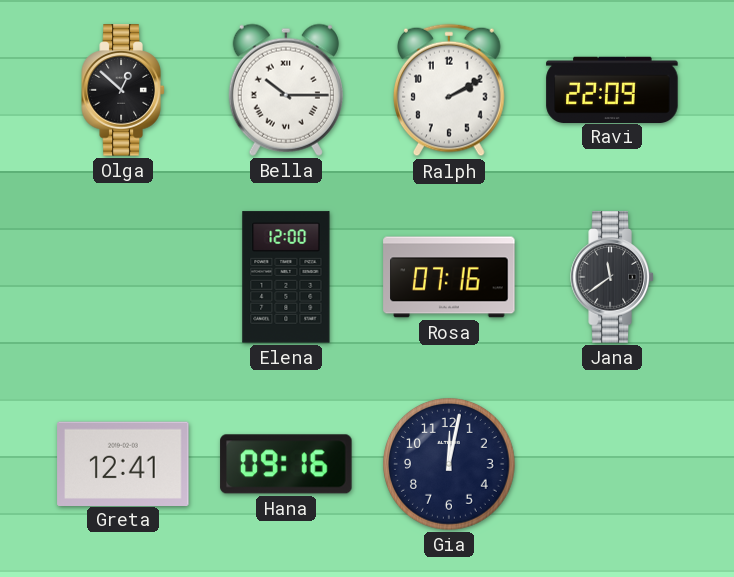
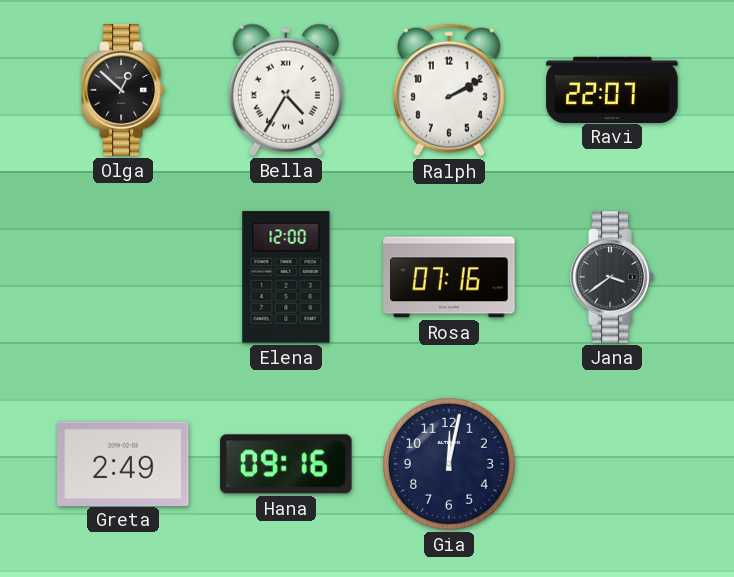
Bella: 10:15 -> 4:35 (286, 90)
Ravi: 22:09 -> 22:07 (612, 89)
Jana: 11:39 -> 3:39 (612, 277)
Greta: 12:41 -> 2:49 (123, 463)
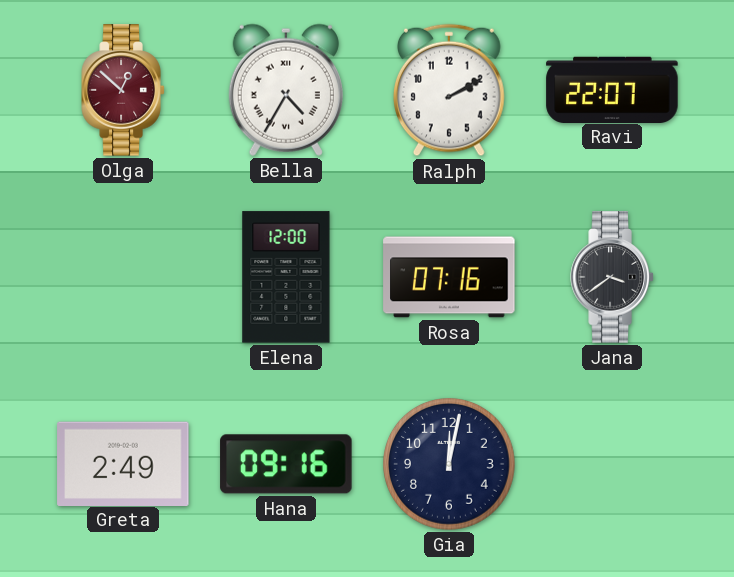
Olga dial: black -> burgundy (123, 90)
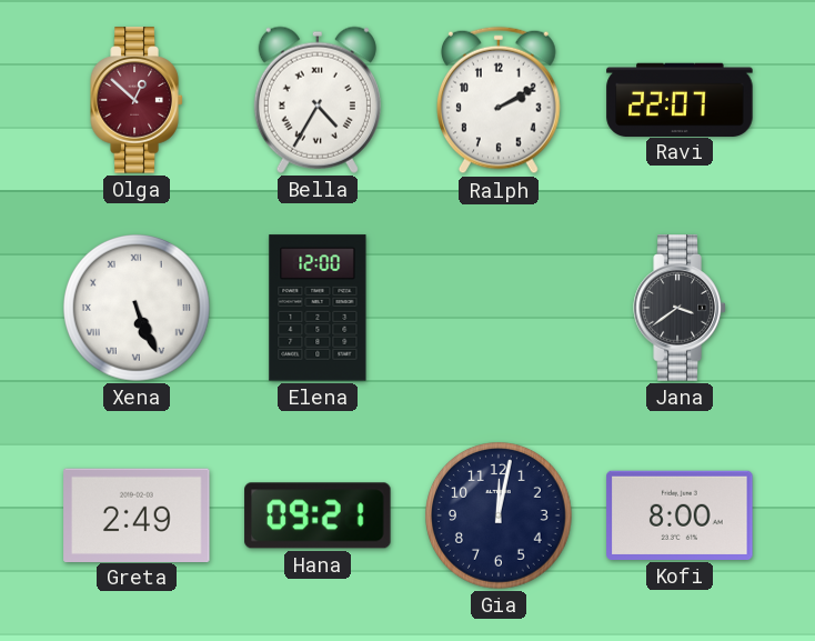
Xena: none -> 5:26 (138, 309)
Rosa: 07:16 -> none (449, 277)
Hana: 09:16 -> 09:21 (318, 515)
Kofi: none -> 8:00 (680, 515)
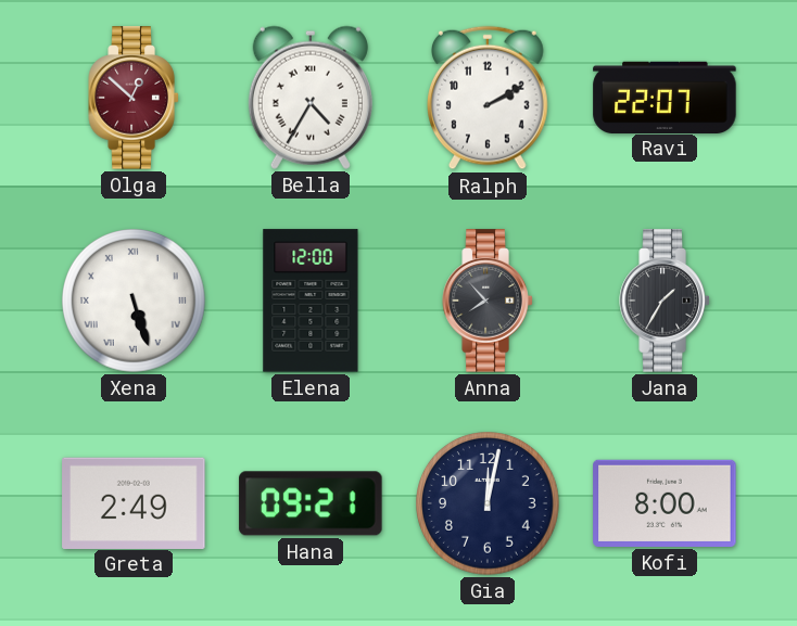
Xena: 5:26 -> 5:27 (135, 302)
Anna: none -> 7:53 (488, 301)
Jana: 3:39 -> 1:35 (665, 301)
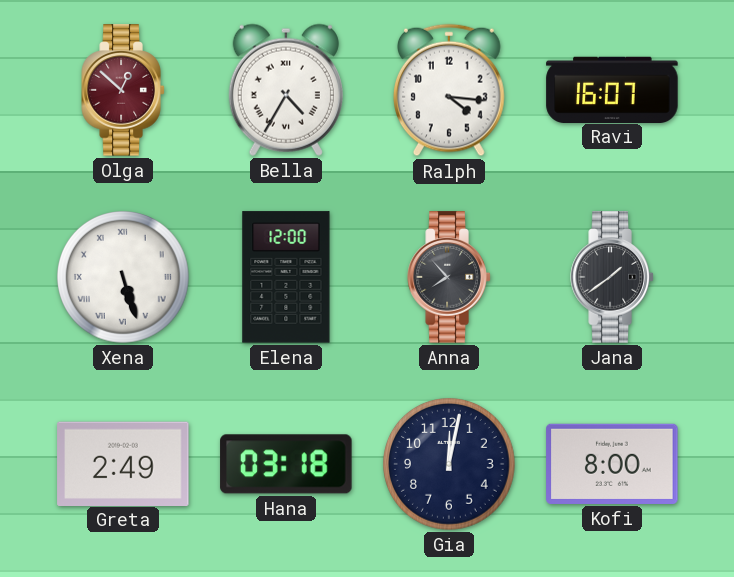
Ralph: 2:10 -> 4:16 (450, 90)
Ravi: 22:07 -> 16:07 (612, 89)
Jana: 1:35 -> 1:39 (612, 277)
Hana: 09:21 -> 03:18 (286, 464)
